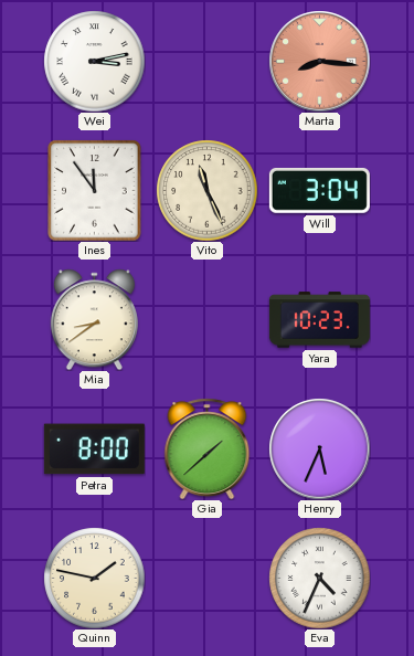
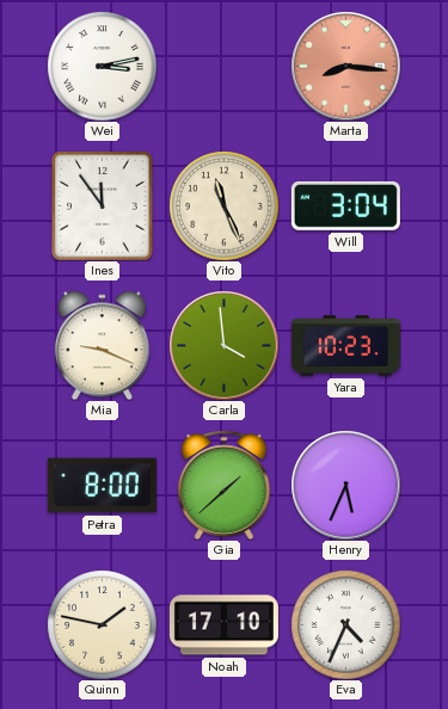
Mia: 8:39 -> 9:19 (102, 345)
Carla: none -> 3:59 (223, 345)
Noah: none -> 17:10 (223, 625)
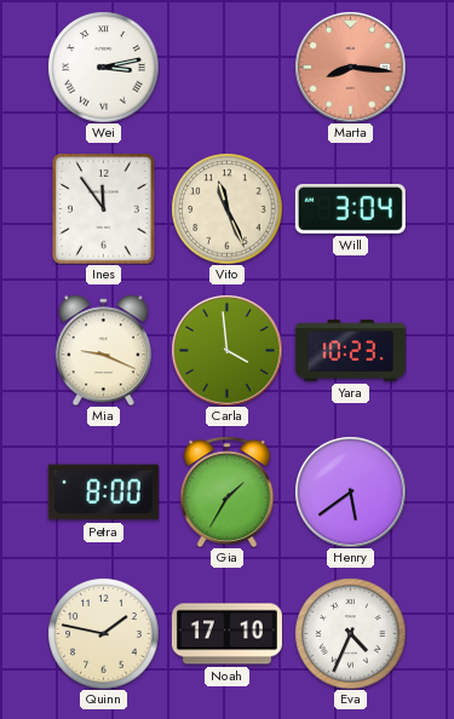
Gia: 1:38 -> 1:35 (228, 491)
Henry: 5:34 -> 5:39 (350, 491)
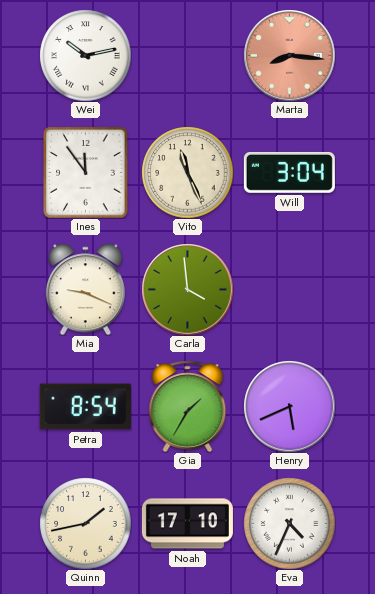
Wei: 3:13 -> 10:13 (85, 55)
Yara: 10:23 -> none (350, 351)
Petra: 8:00 -> 8:54 (85, 407)
Henry: 5:39 -> 5:41 (289, 406)
Quinn: 1:47 -> 1:43 (85, 523)
